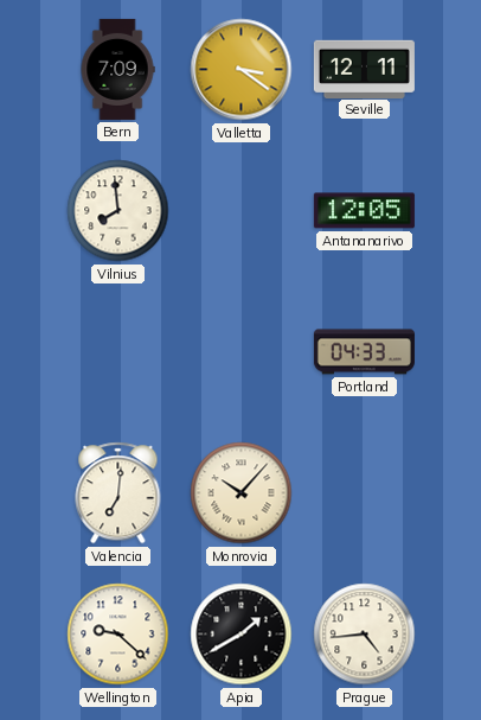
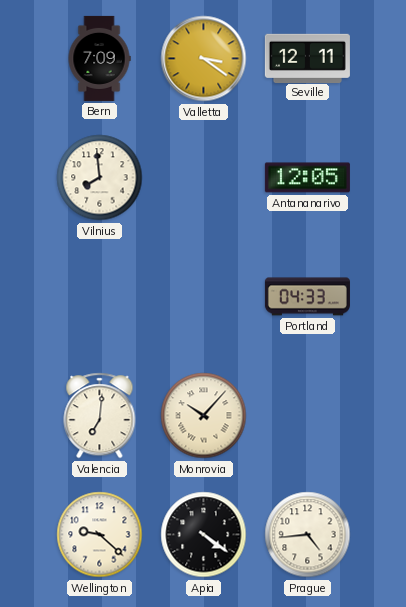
Apia: 1:40 -> 4:21 (204, 535)
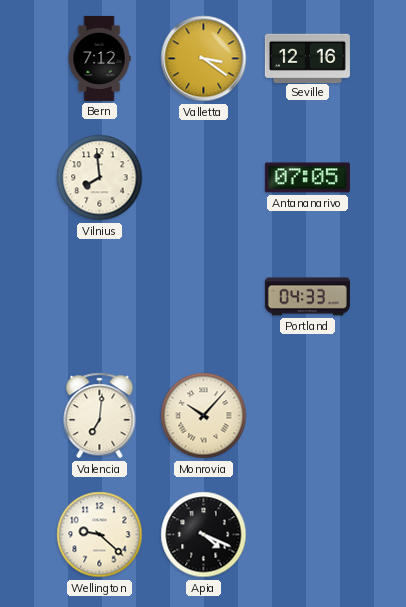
Bern: 7:09 -> 7:12 (99, 58)
Seville: 12:11 -> 12:16 (307, 58)
Antananarivo: 12:05 -> 07:05 (307, 178)
Apia: 4:21 -> 4:19 (204, 535)
Prague: 4:44 -> none (308, 535)
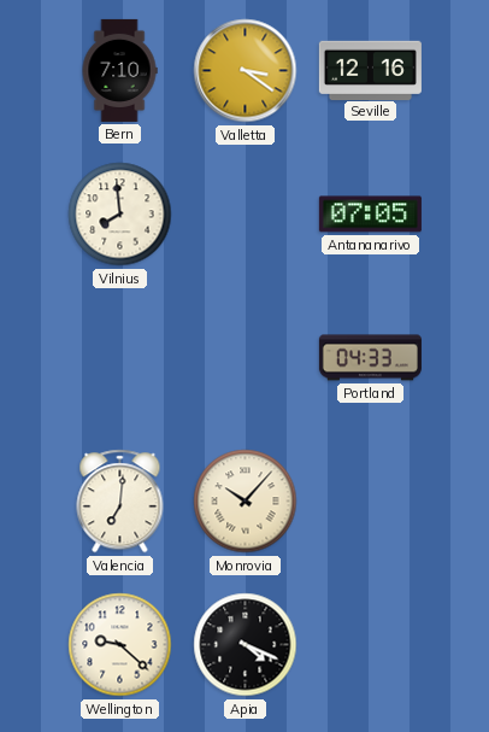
Bern: 7:12 -> 7:10 (119, 70)
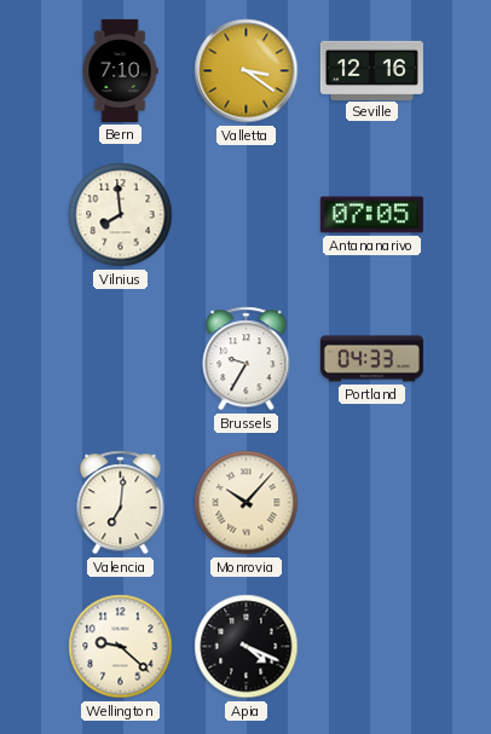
Brussels: none -> 9:35 (247, 359)
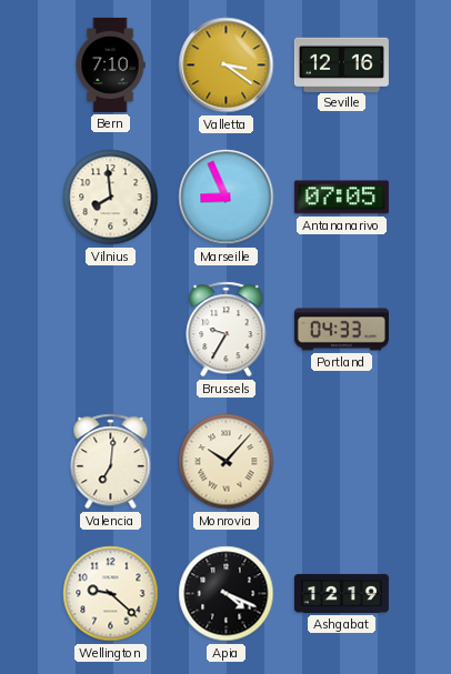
Marseille: none -> 8:56 (227, 198)
Ashgabat: none -> 12:19 (341, 593)
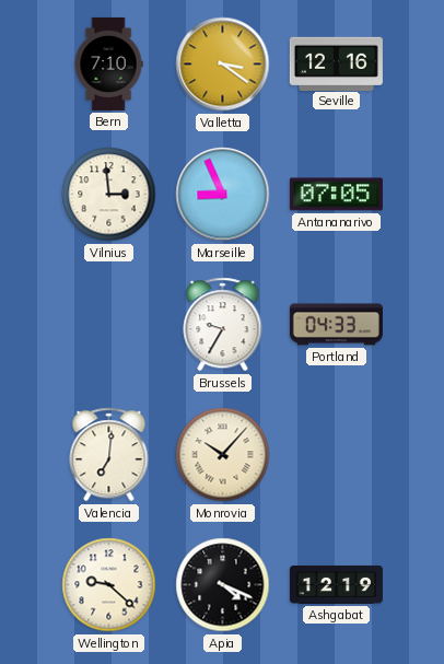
Vilnius: 7:59 -> 2:59 (109, 195)
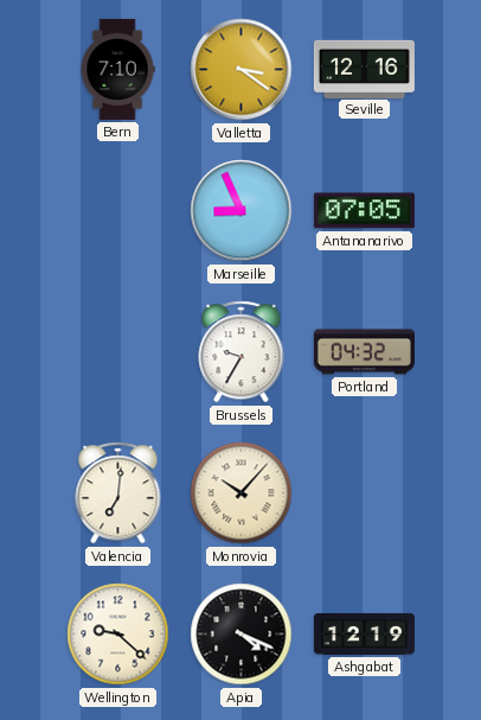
Vilnius: 2:59 -> none (109, 195)
Portland: 04:33 -> 04:32 (364, 352)
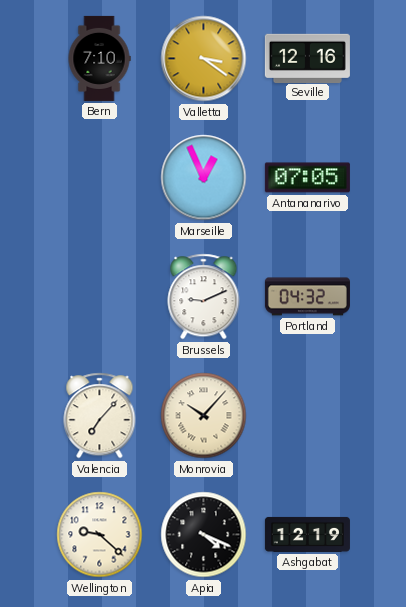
Marseille: 8:56 -> 12:56 (204, 178)
Brussels: 9:35 -> 9:11 (204, 297)
Valencia: 7:01 -> 7:07 (100, 416)
